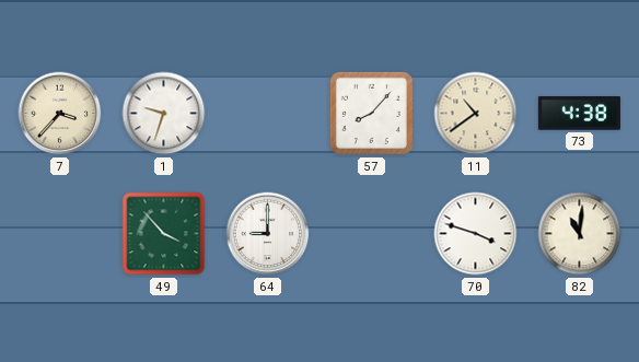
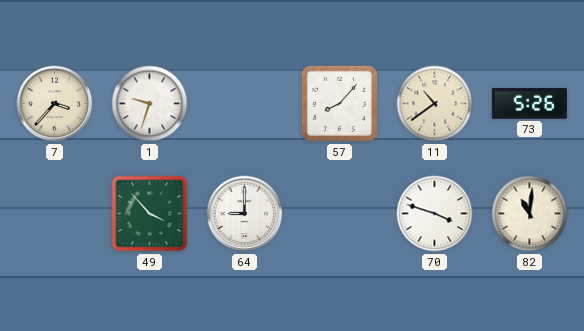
73: 4:38 -> 5:26 (529, 104)
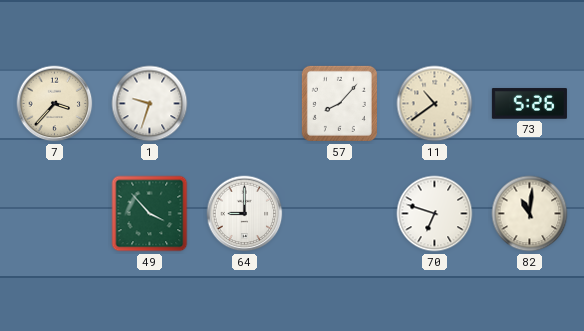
70: 3:48 -> 6:48 (435, 214)
